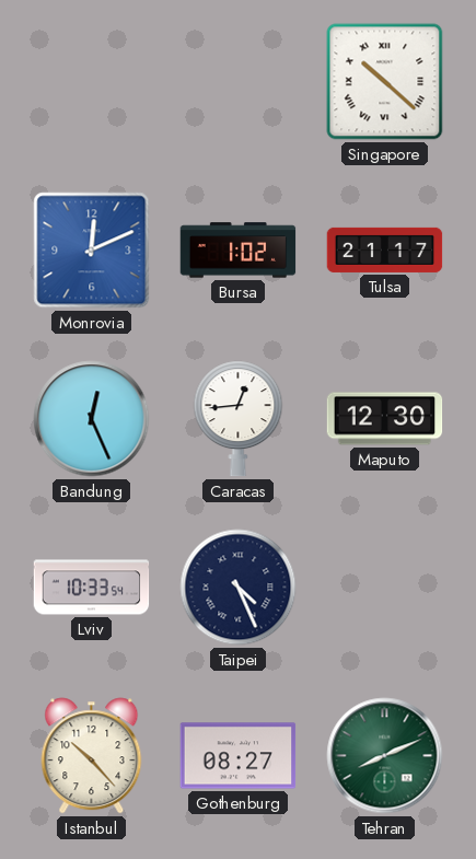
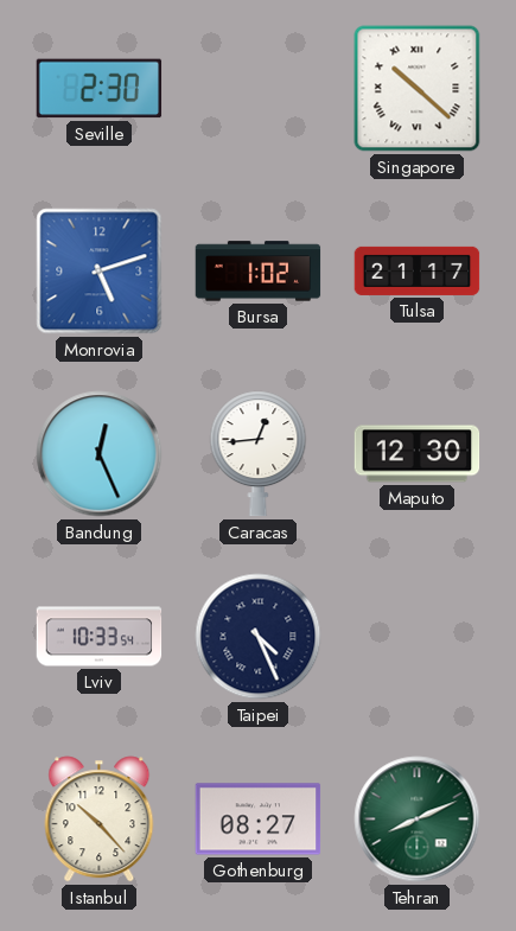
Seville: none -> 2:30 (100, 89)
Monrovia: 12:11 -> 5:12 (100, 272)
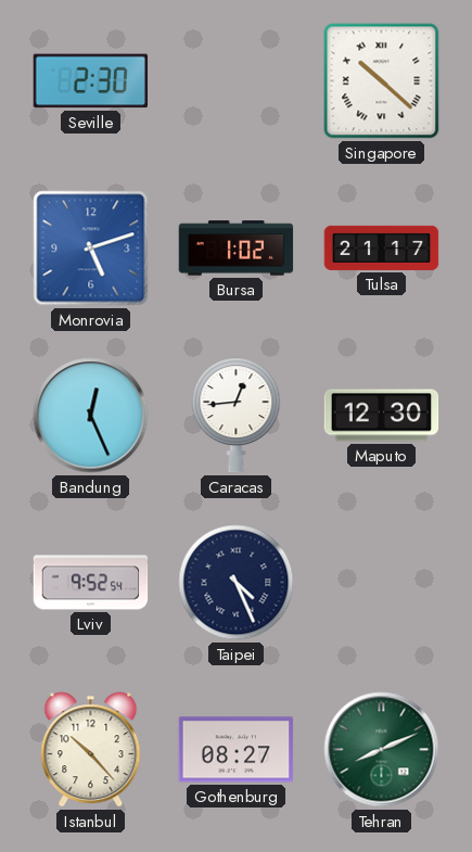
Lviv: 10:33 -> 9:52 (91, 583)
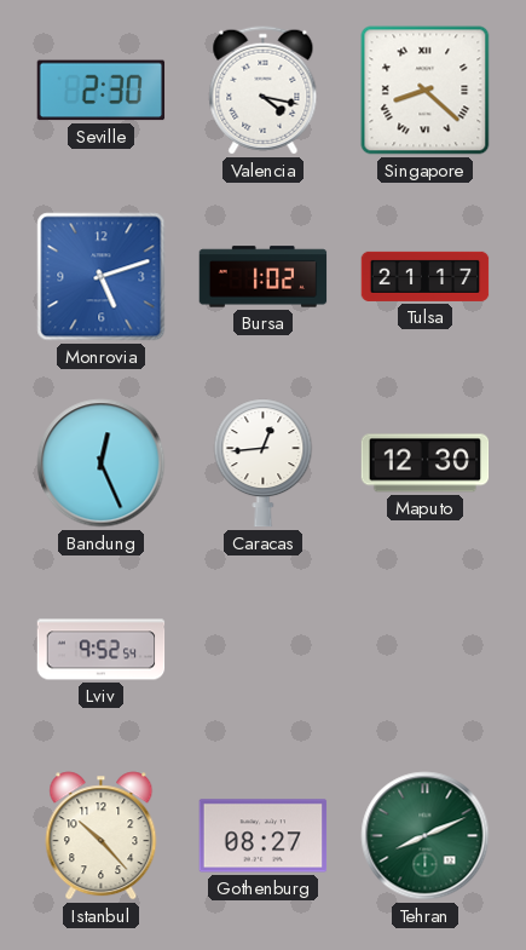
Valencia: none -> 4:17 (264, 91)
Singapore: 10:22 -> 8:22 (426, 91)
Taipei: 4:26 -> none (237, 583)
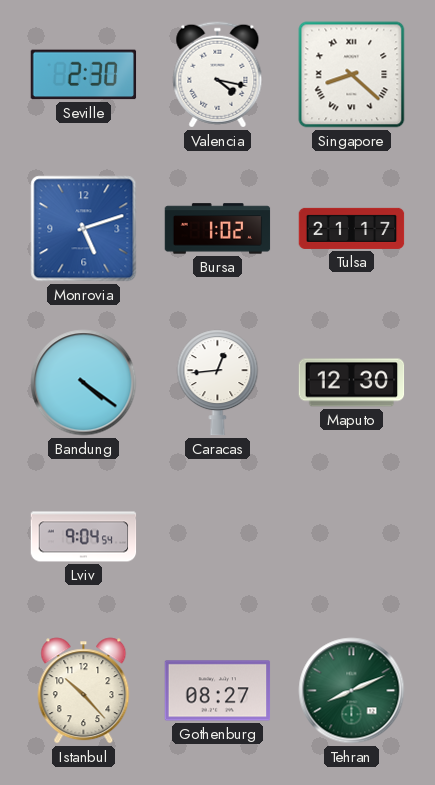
Bandung: 12:26 -> 4:21 (84, 383)
Lviv: 9:52 -> 9:04 (84, 537)
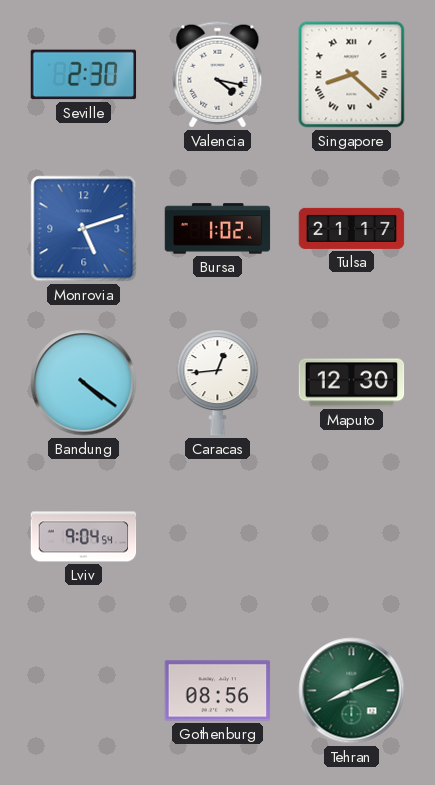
Istanbul: 10:23 -> none (84, 691)
Gothenburg: 08:27 -> 08:56 (218, 691)
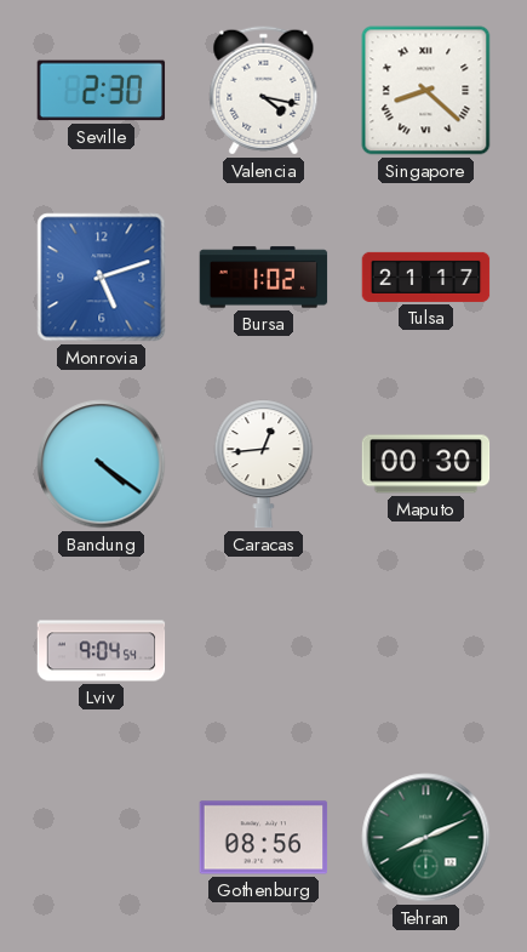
Maputo: 12:30 -> 00:30 (426, 464)
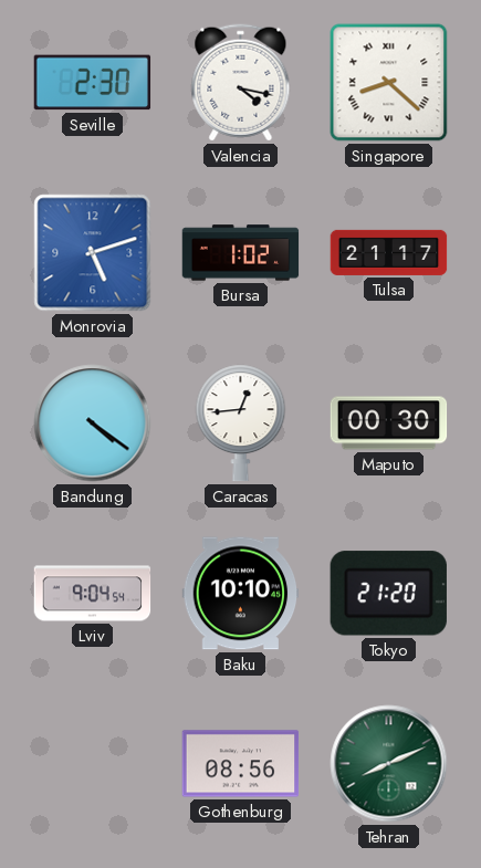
Baku: none -> 10:10 (241, 594)
Tokyo: none -> 21:20 (388, 594)
